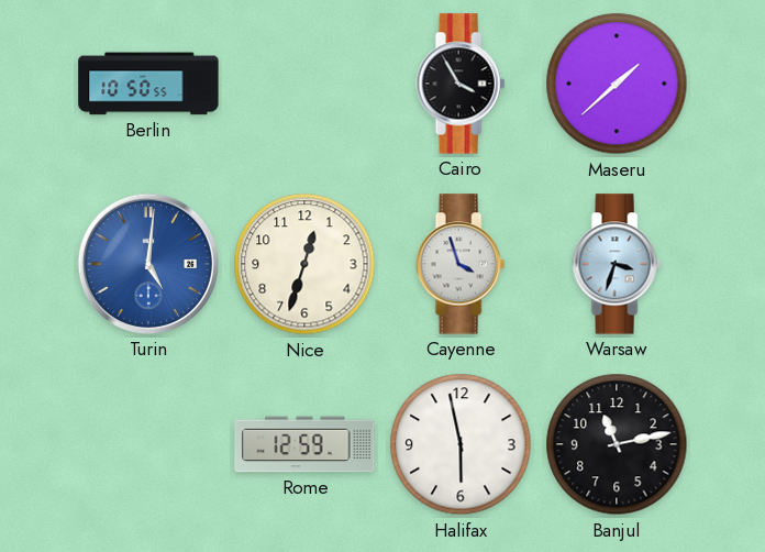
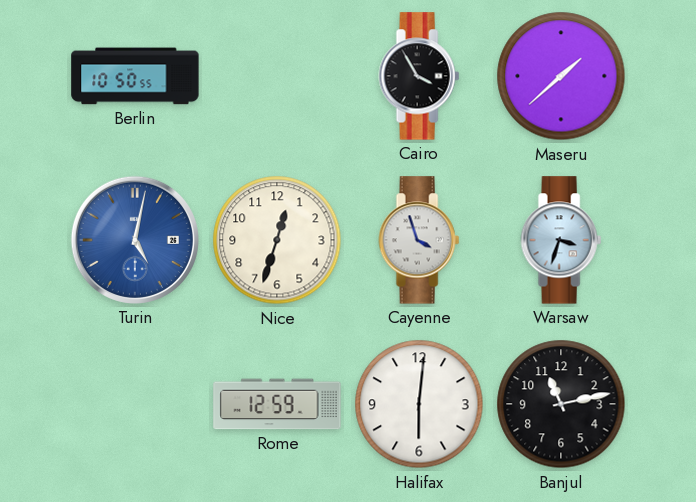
Turin: 5:01 -> 5:02 (135, 240)
Halifax: 5:58 -> 6:01 (419, 404)
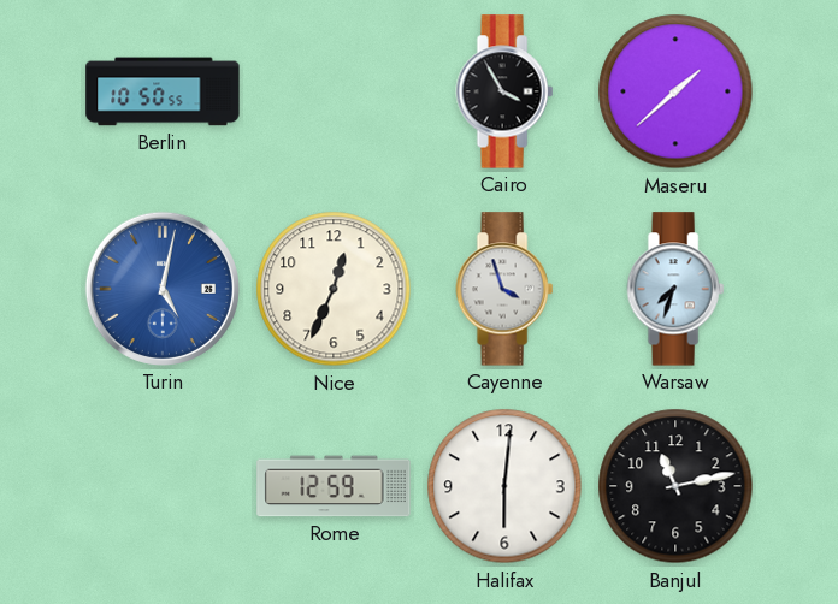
Nice: 12:33 -> 12:34 (334, 289)
Warsaw: 3:33 -> 7:33 (675, 289)
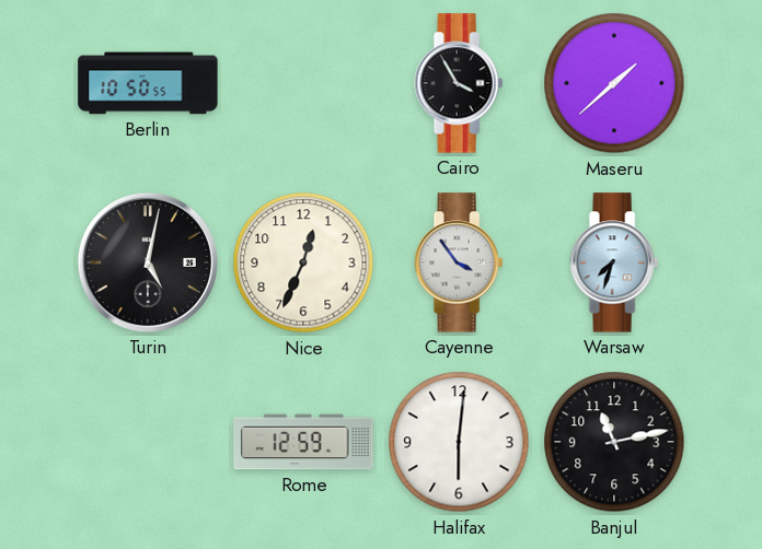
Turin dial: blue -> black (148, 262)
Cayenne: 3:57 -> 3:54 (459, 262)
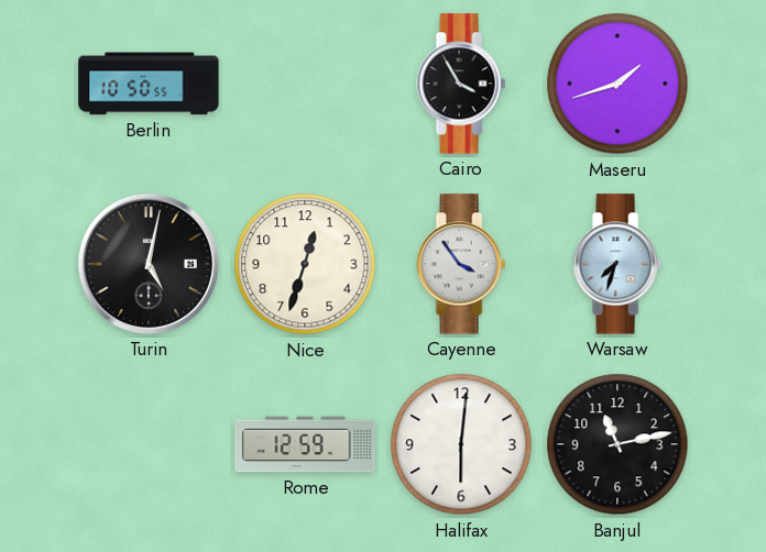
Maseru: 1:38 -> 1:42 (617, 84)
Nice: 12:34 -> 12:33 (305, 264)
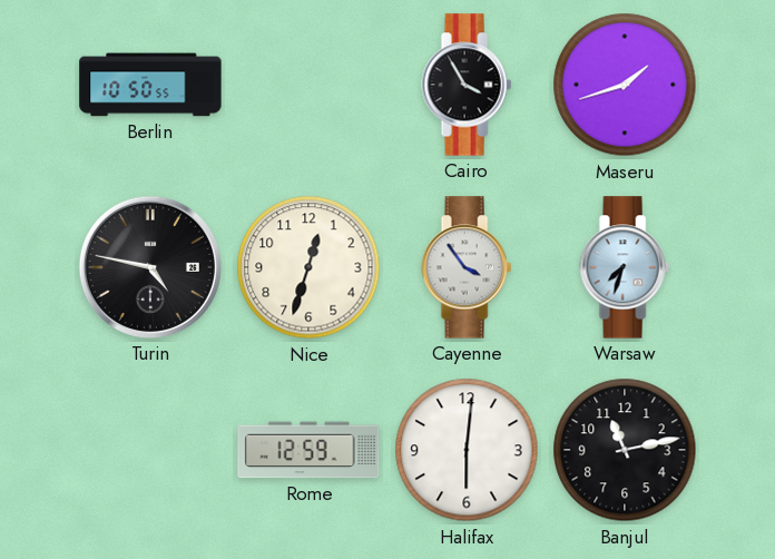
Turin: 5:02 -> 4:47 (150, 267)
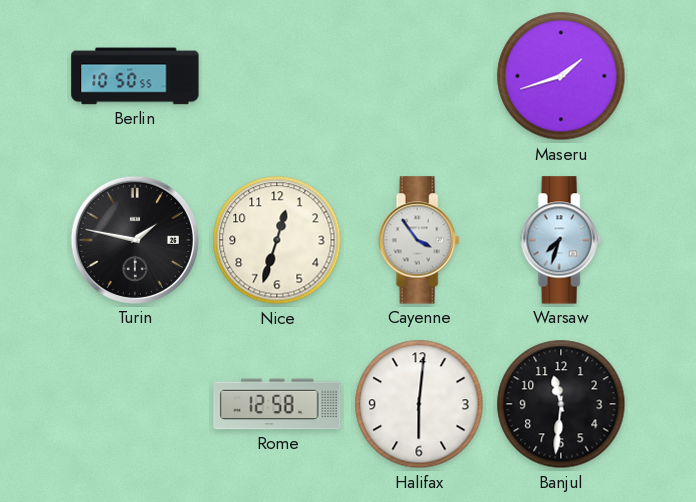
Cairo: 3:55 -> none (467, 85)
Turin: 4:47 -> 1:47 (135, 240)
Rome: 12:59 -> 12:58 (277, 404)
Banjul: 11:13 -> 11:31 (561, 404)
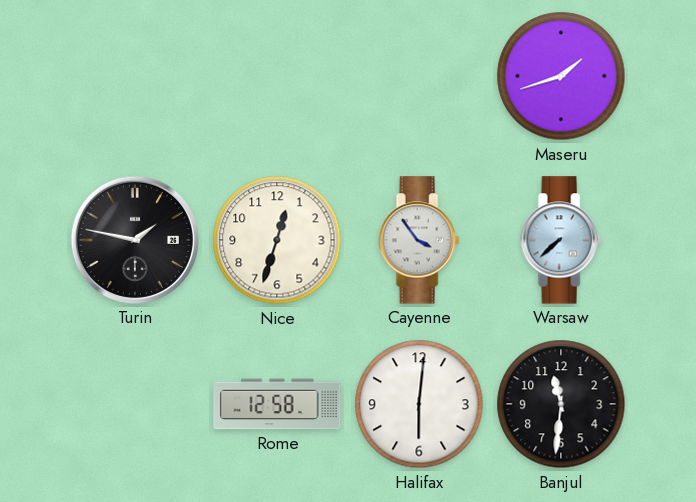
Berlin: 10:50 -> none (135, 76)
Warsaw: 7:33 -> 7:38 (561, 240)
